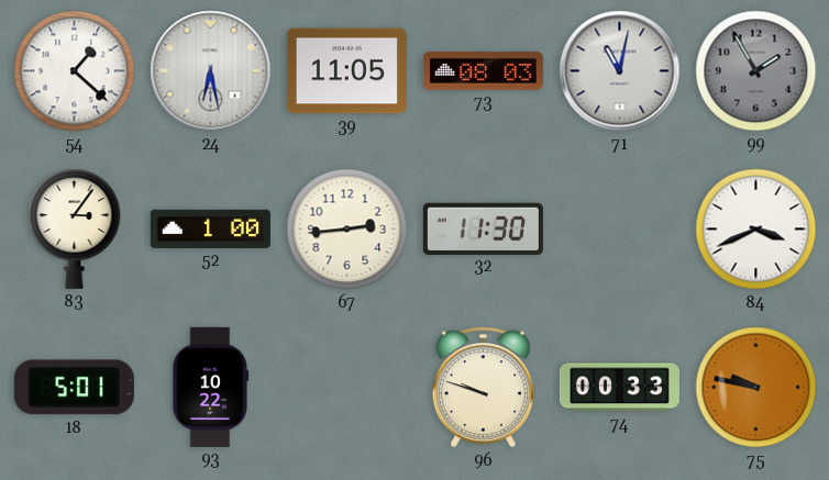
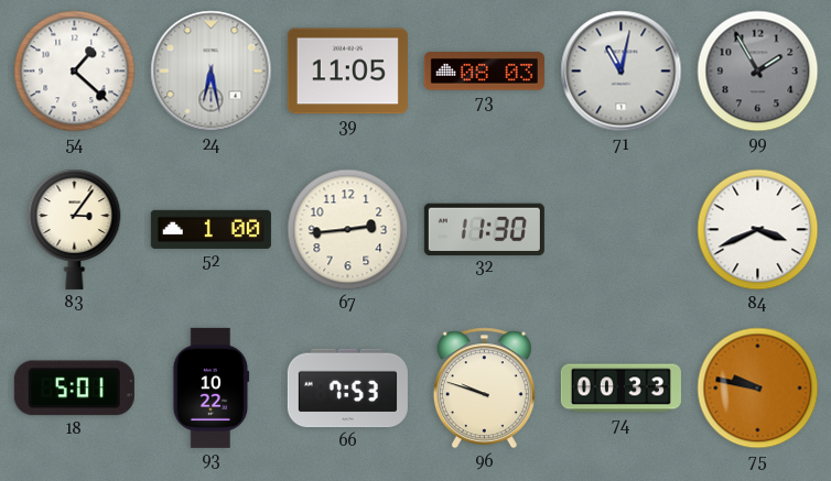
66: none -> 7:53 (347, 389)
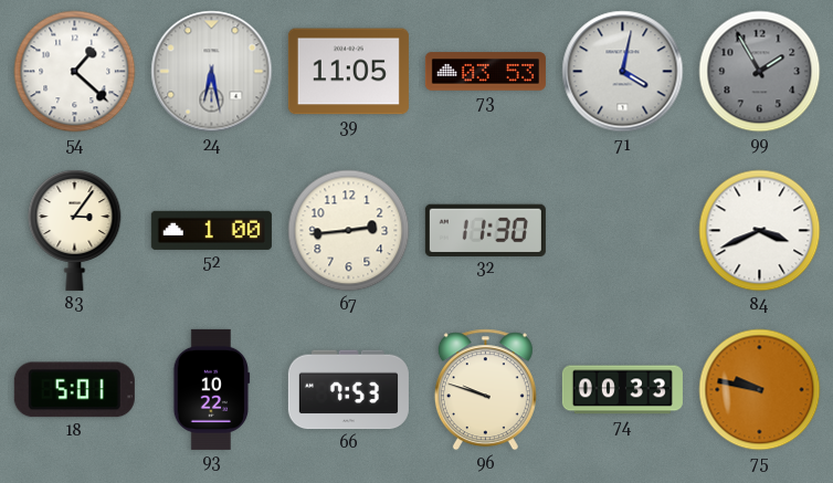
73: 08:03 -> 03:53 (485, 72)
71: 11:02 -> 4:02 (623, 72)
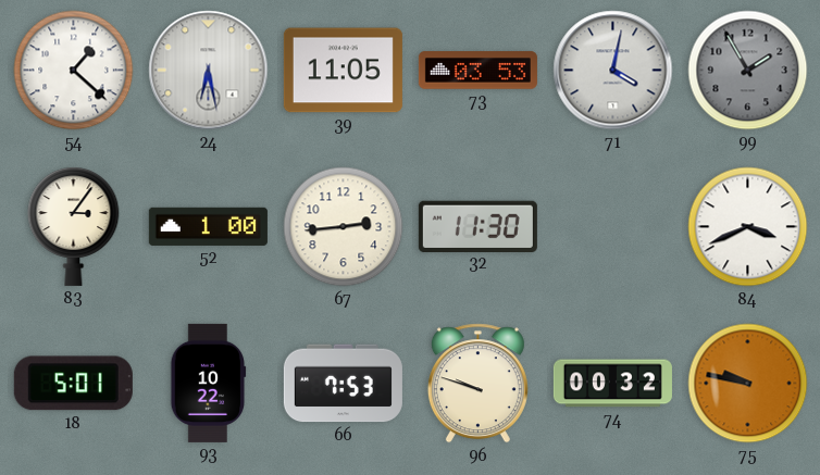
74: 00:33 -> 00:32 (612, 384)
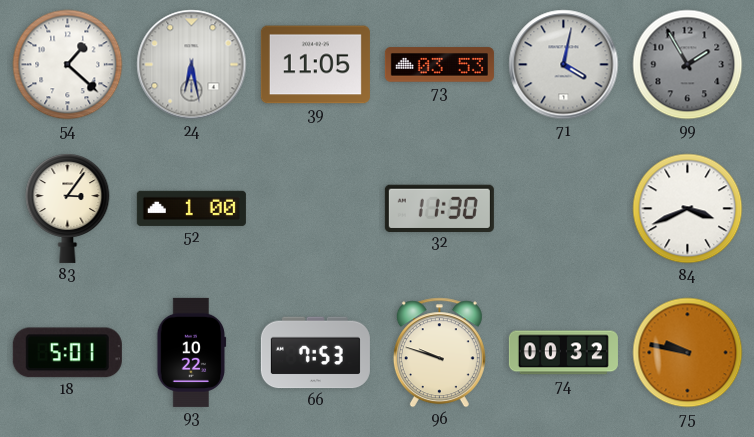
67: 2:44 -> none (344, 227)
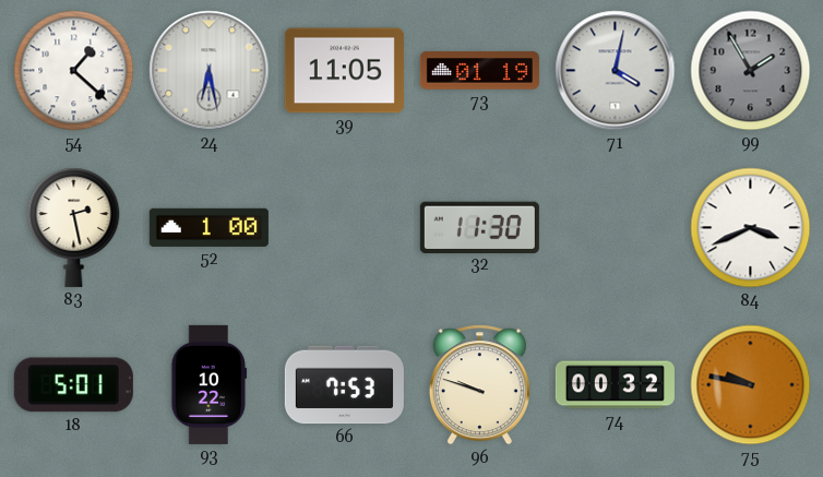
73: 03:53 -> 01:19 (479, 71)
83: 3:06 -> 2:28 (74, 227)
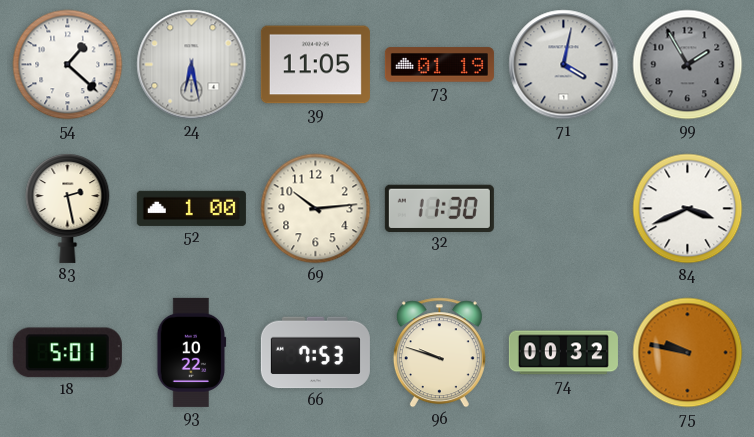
69: none -> 10:14 (316, 209)
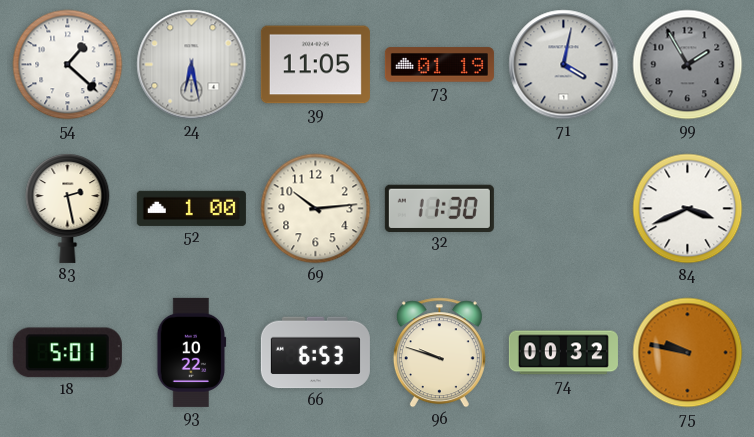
66: 7:53 -> 6:53 (315, 353)
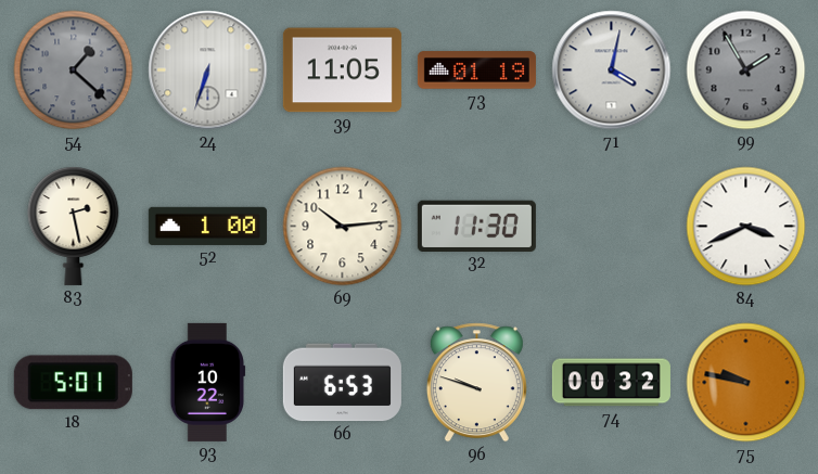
54 dial: white -> grey (74, 71)
24: 6:28 -> 6:33 (208, 71)
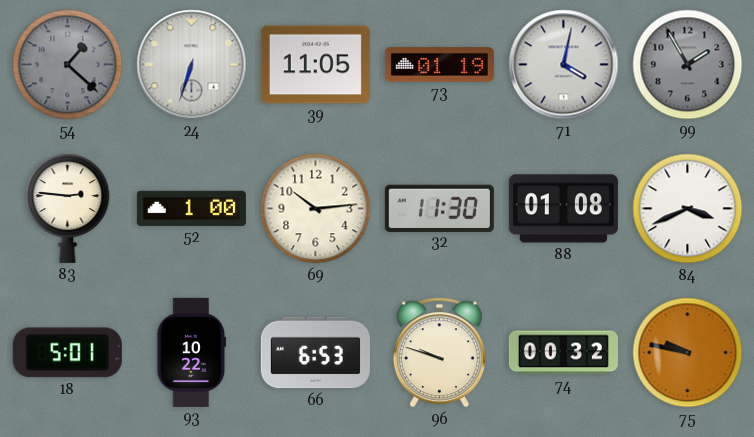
83: 2:28 -> 2:46 (68, 208)
88: none -> 01:08 (563, 209)
